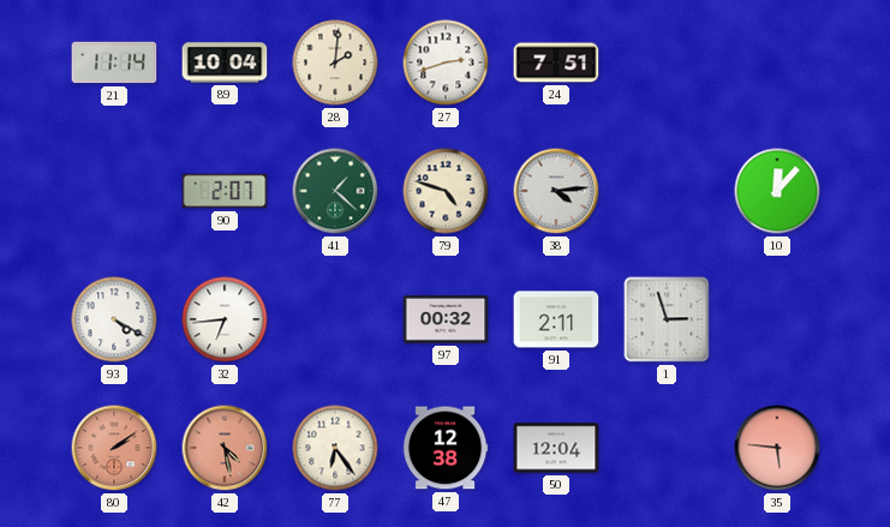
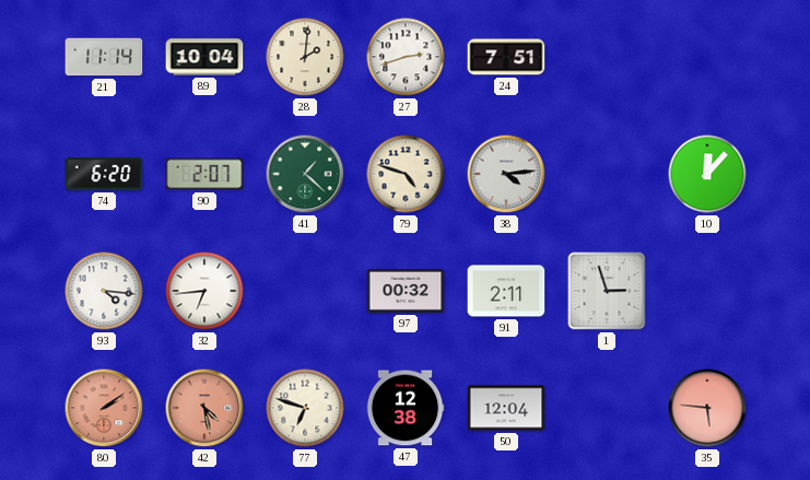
74: none -> 6:20 (104, 174)
93: 4:20 -> 4:16 (104, 291)
77: 6:24 -> 6:48 (305, 408)
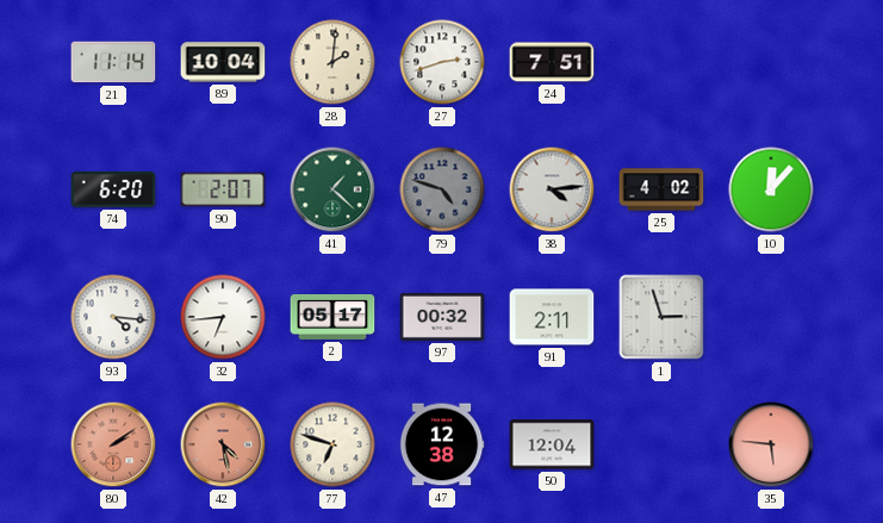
79 dial: cream -> grey (442, 189)
25: none -> 4:02 (661, 189)
2: none -> 05:17 (332, 317)
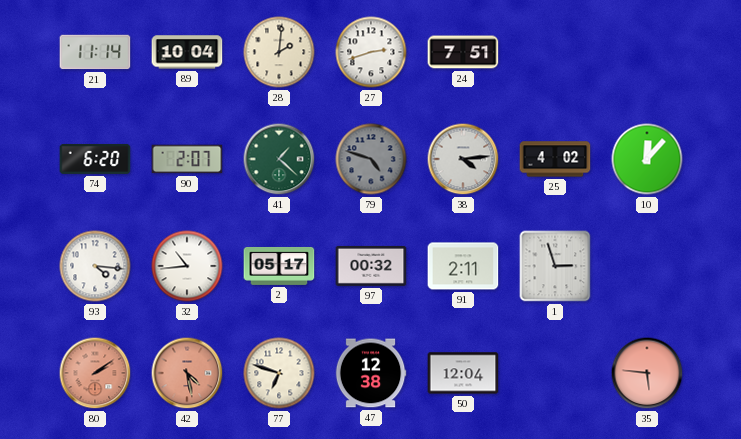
32: 6:44 -> 10:44 (187, 266)
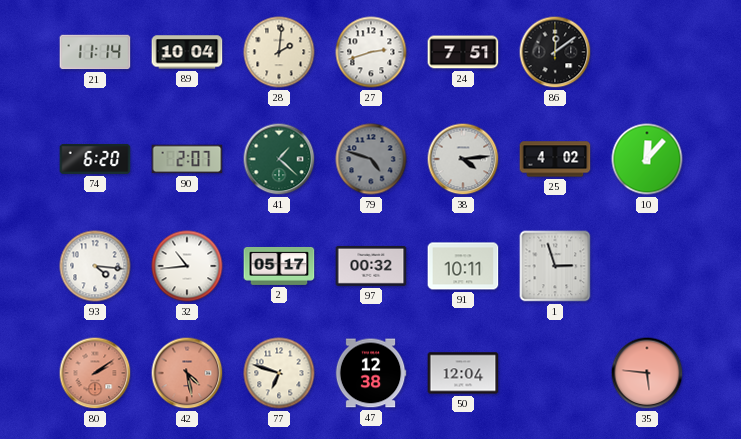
86: none -> 12:09 (555, 52)
91: 2:11 -> 10:11 (463, 266)
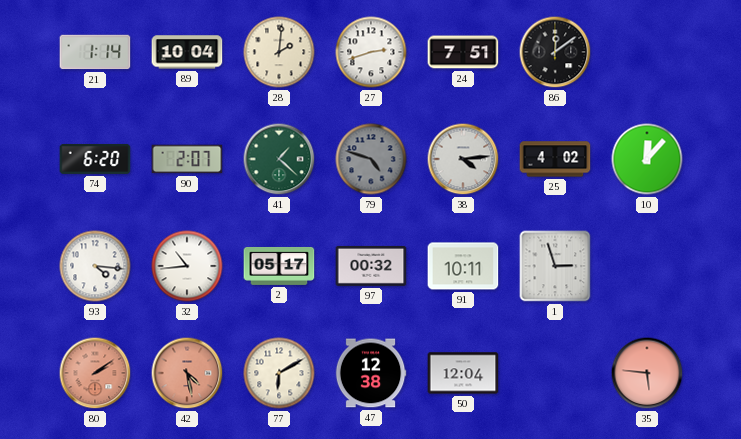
21: 11:14 -> 1:14 (95, 52)
77: 6:48 -> 6:10 (279, 373)
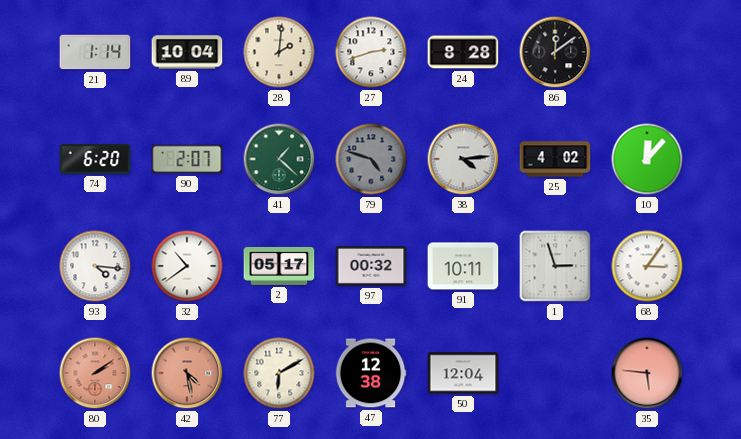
24: 7:51 -> 8:28 (463, 52)
32: 10:44 -> 10:39 (187, 266)
68: none -> 3:06 (647, 266)
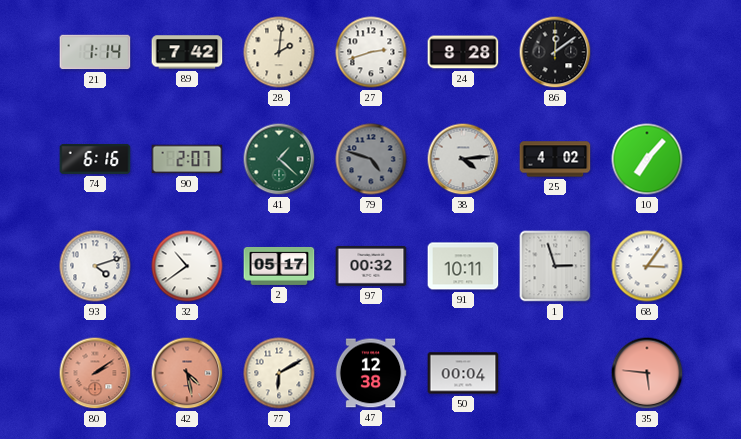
89: 10:04 -> 7:42 (187, 52)
74: 6:20 -> 6:16 (95, 159)
10: 12:07 -> 7:07 (647, 159)
93: 4:16 -> 4:12 (95, 266)
50: 12:04 -> 00:04 (463, 373)
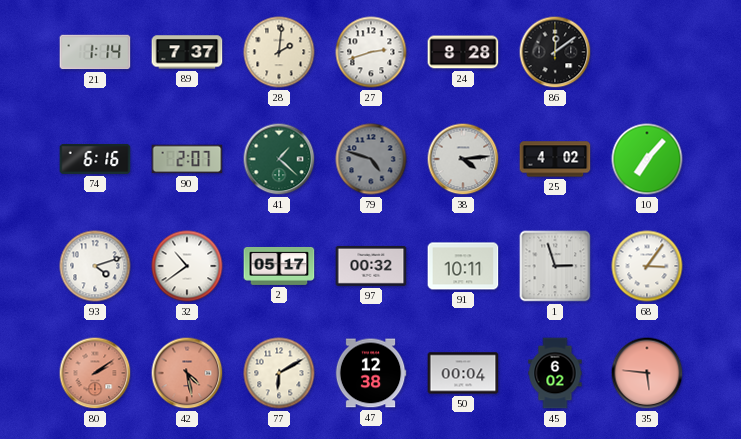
89: 7:42 -> 7:37 (187, 52)
45: none -> 6:02 (555, 373)
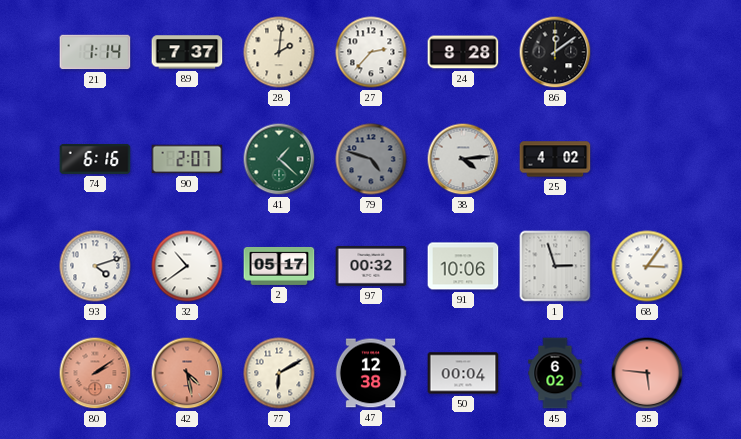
27: 2:42 -> 2:37 (371, 52)
10: 7:07 -> none (647, 159)
91: 10:11 -> 10:06 (463, 266)
